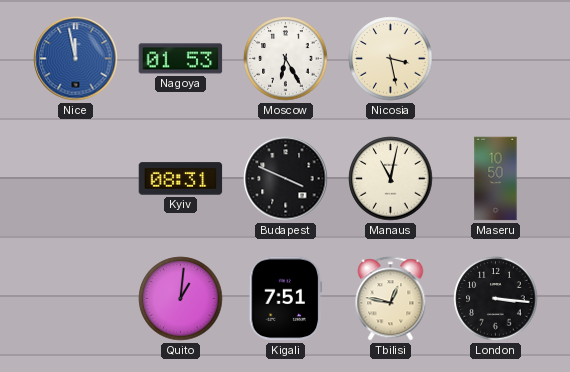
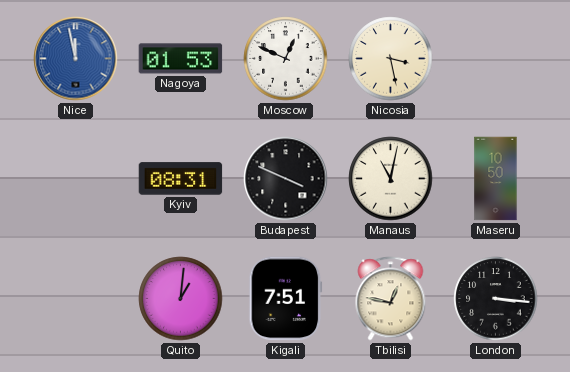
Moscow: 6:25 -> 12:49 (286, 59)
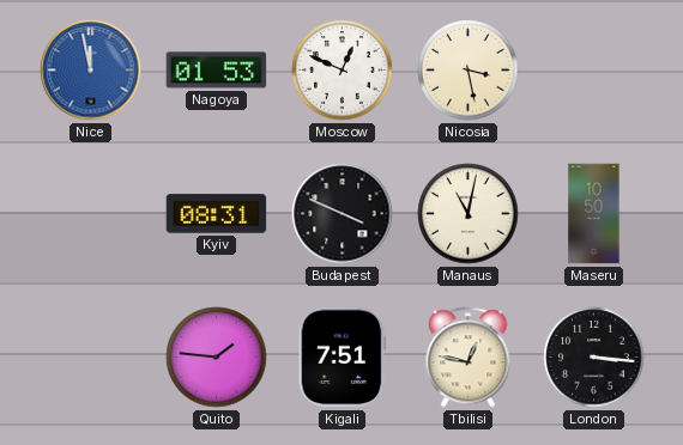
Quito: 1:01 -> 1:46 (217, 358)
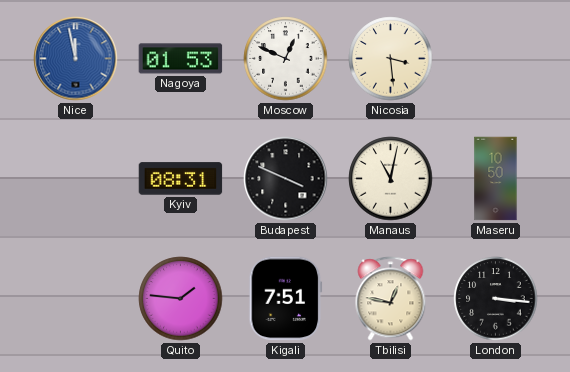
Nicosia: 3:28 -> 3:29 (391, 59)
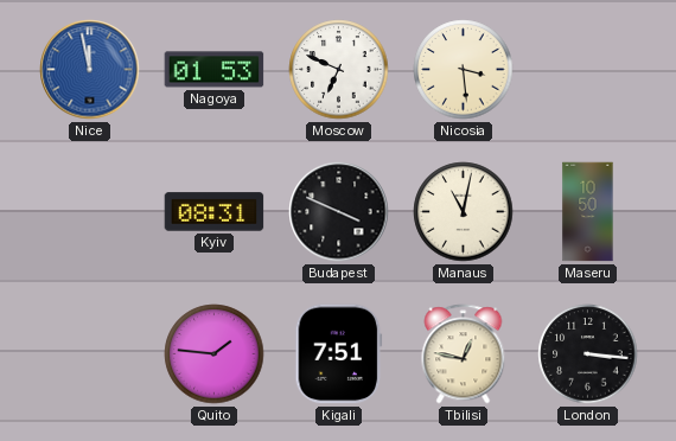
Moscow: 12:49 -> 6:49 (339, 70)
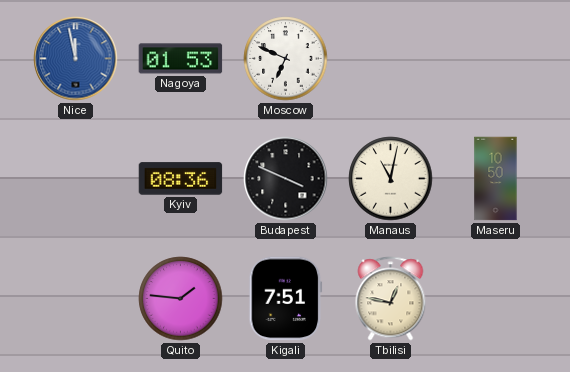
Nicosia: 3:29 -> none (464, 70)
Kyiv: 08:31 -> 08:36 (181, 179)
London: 3:16 -> none (588, 354)
